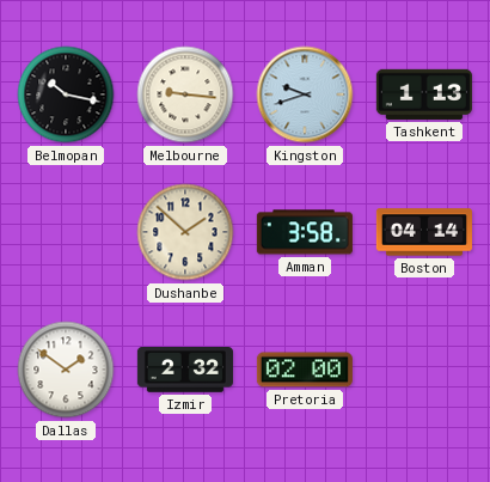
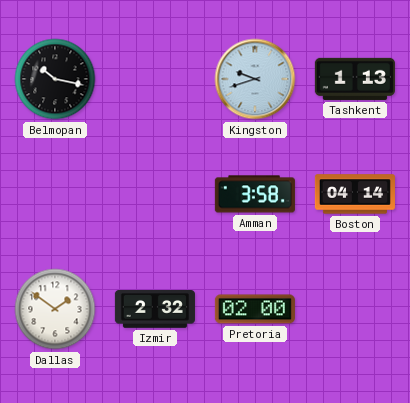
Melbourne: 9:16 -> none (185, 94)
Dushanbe: 1:52 -> none (185, 232)
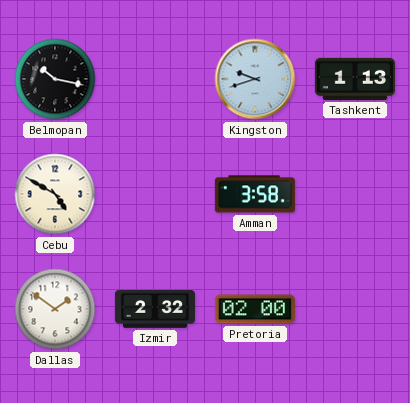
Cebu: none -> 4:50 (55, 194)
Boston: 04:14 -> none (355, 194)
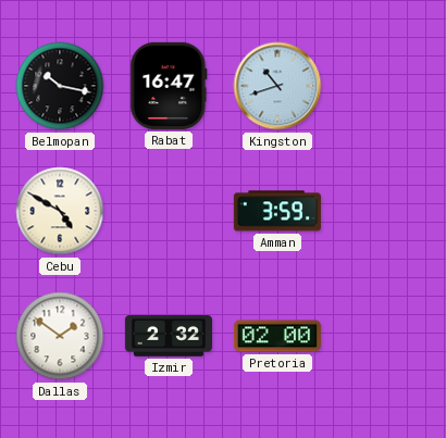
Rabat: none -> 16:47 (169, 86)
Kingston: 9:42 -> 10:42 (277, 86)
Tashkent: 1:13 -> none (355, 79)
Amman: 3:58 -> 3:59 (277, 211)
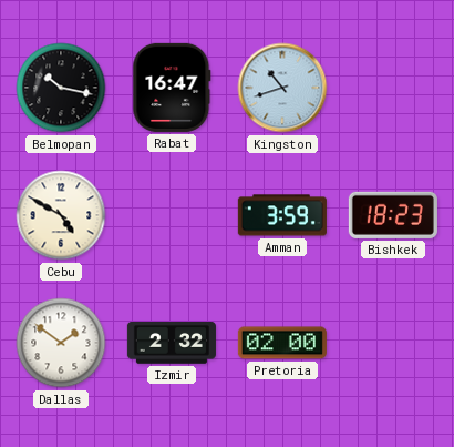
Bishkek: none -> 18:23 (393, 215)
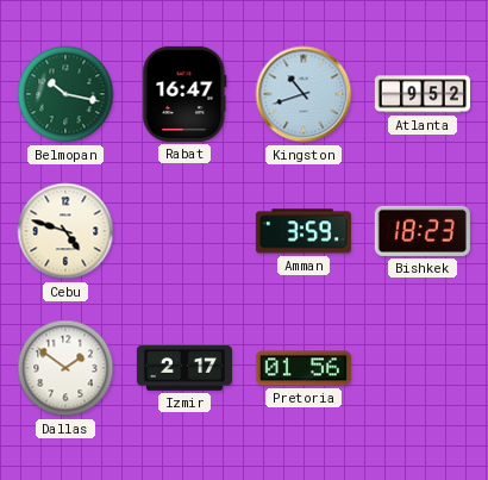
Belmopan dial: black -> green (65, 94)
Atlanta: none -> 9:52 (423, 94)
Cebu: 4:50 -> 4:48 (65, 231)
Izmir: 2:32 -> 2:17 (184, 369)
Pretoria: 02:00 -> 01:56 (304, 368)
